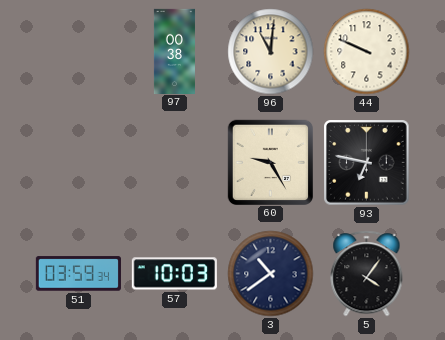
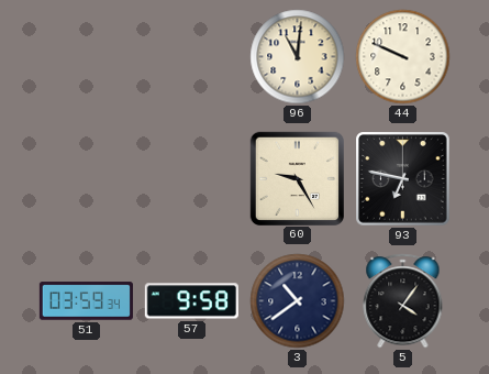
97: 00:38 -> none (174, 51)
57: 10:03 -> 9:58 (191, 301)
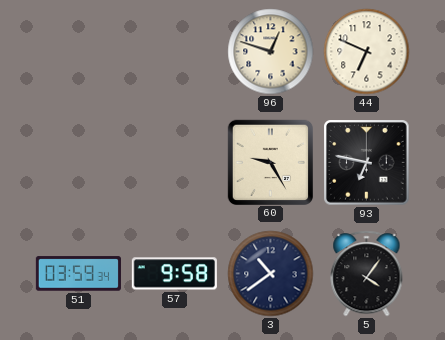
96: 11:01 -> 12:48 (271, 52)
44: 9:49 -> 6:49 (367, 52)
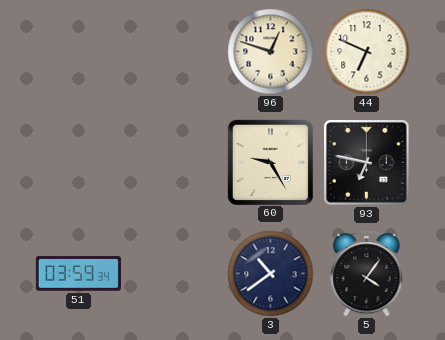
57: 9:58 -> none (174, 274)
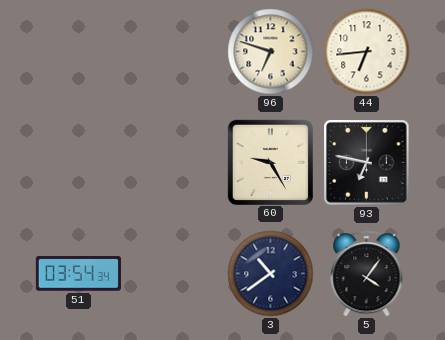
96: 12:48 -> 6:48 (271, 52)
44: 6:49 -> 6:44 (367, 52)
51: 03:59 -> 03:54 (78, 274)
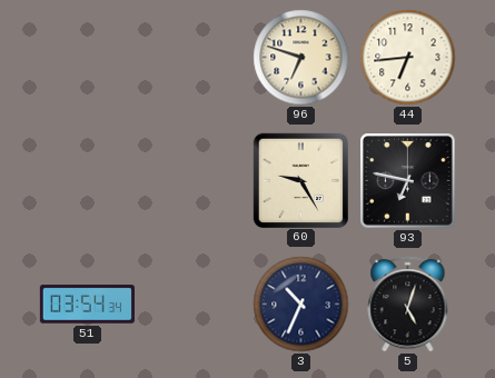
3: 10:39 -> 10:34 (301, 305)
5: 4:06 -> 5:03 (408, 305)
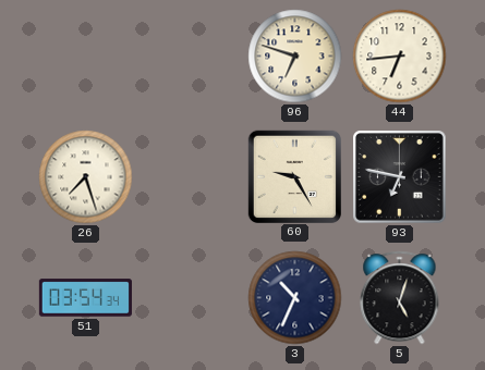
26: none -> 7:27 (86, 177)
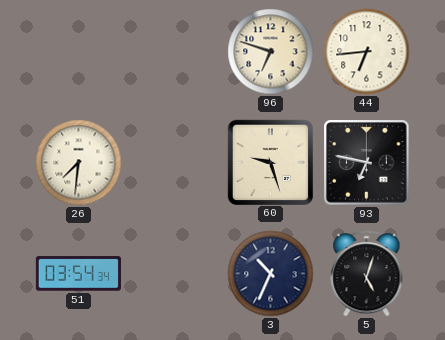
26: 7:27 -> 7:31 (79, 163)
60: 9:25 -> 9:27 (270, 162)
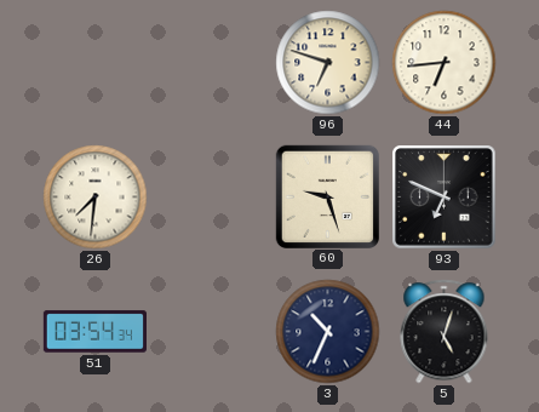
93: 6:47 -> 6:49 (445, 198)
